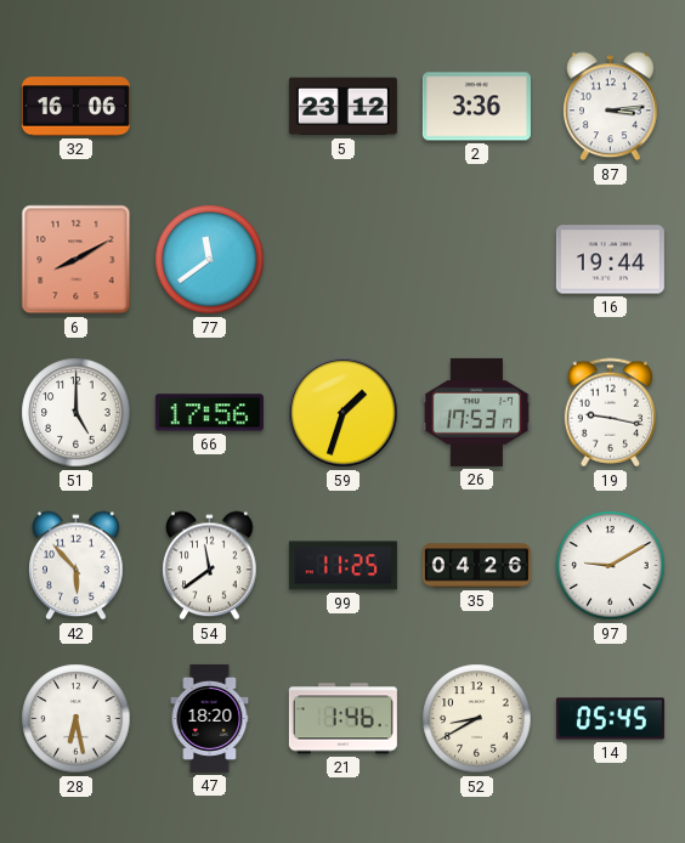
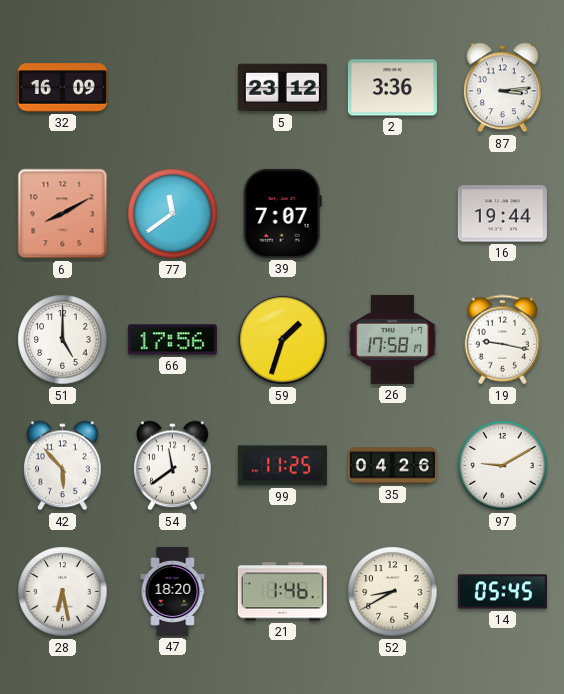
32: 16:06 -> 16:09 (62, 88)
39: none -> 7:07 (282, 213)
26: 17:53 -> 17:58 (392, 339)
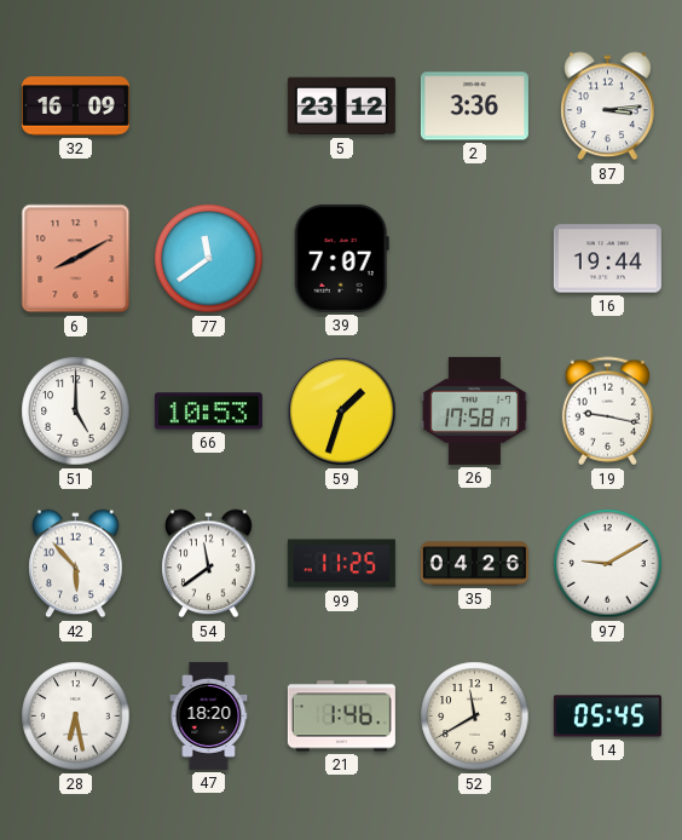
66: 17:56 -> 10:53 (208, 412)
52: 8:40 -> 11:40 (475, 717)
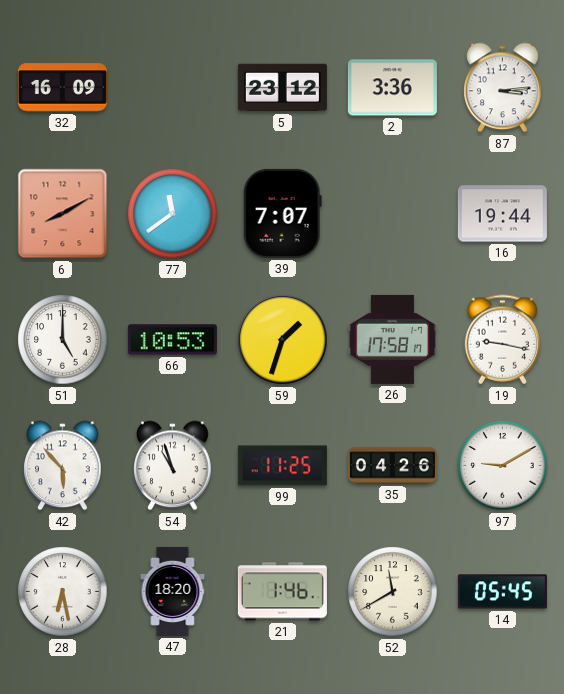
54: 11:39 -> 10:57 (173, 466)
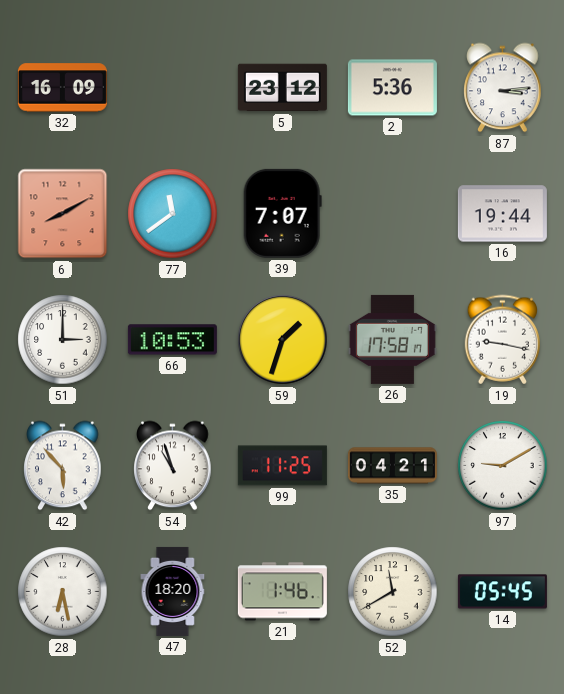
2: 3:36 -> 5:36 (392, 88)
51: 5:00 -> 3:00 (63, 340)
35: 04:26 -> 04:21 (392, 466)
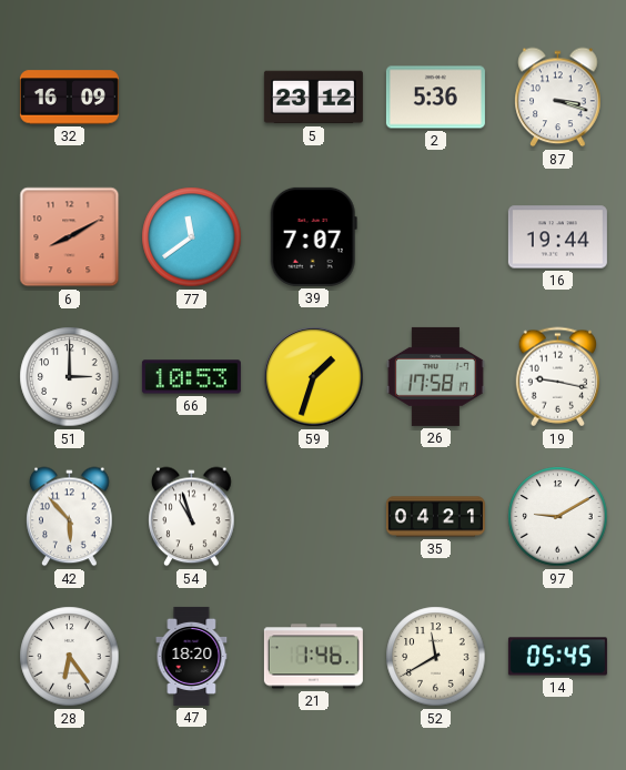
87: 3:14 -> 3:18 (558, 98)
99: 11:25 -> none (282, 466)
28: 6:28 -> 6:24 (70, 657)
